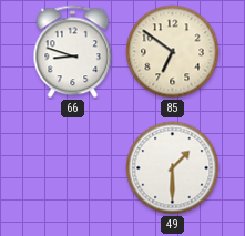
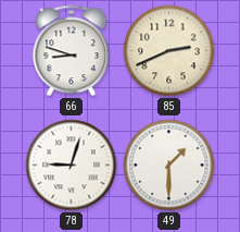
85: 6:51 -> 2:41 (169, 51)
78: none -> 9:03 (72, 166)
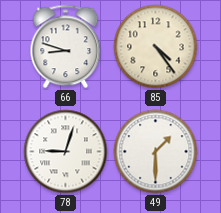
85: 2:41 -> 4:24 (156, 47)
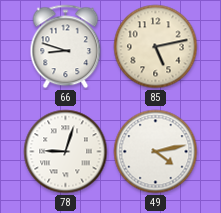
85: 4:24 -> 5:13 (156, 47)
49: 1:30 -> 4:13 (156, 152)
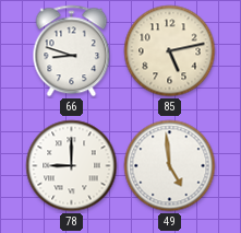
78: 9:03 -> 9:00 (72, 166)
49: 4:13 -> 4:59 (170, 166)
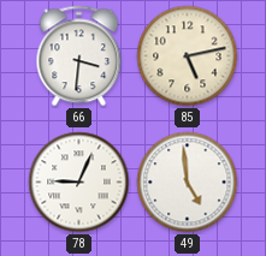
66: 8:48 -> 3:31 (79, 56)
78: 9:00 -> 9:04 (79, 183)
